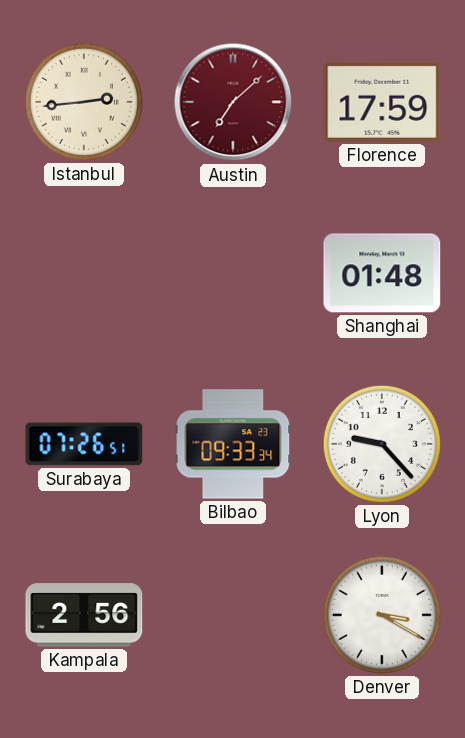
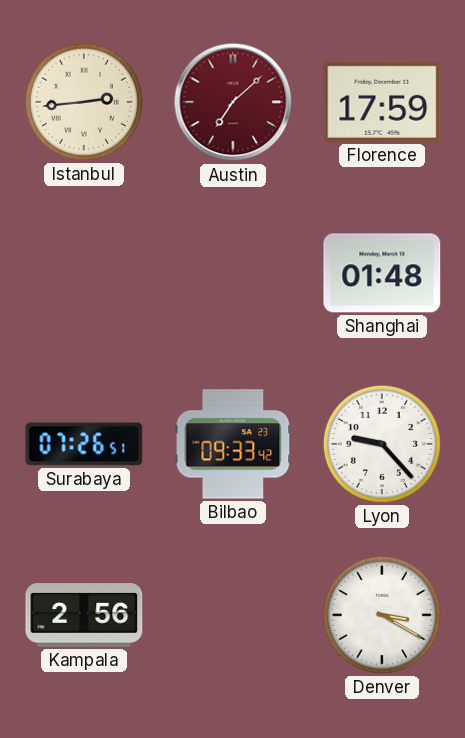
Bilbao: 09:33:34 -> 09:33:42 (233, 444)
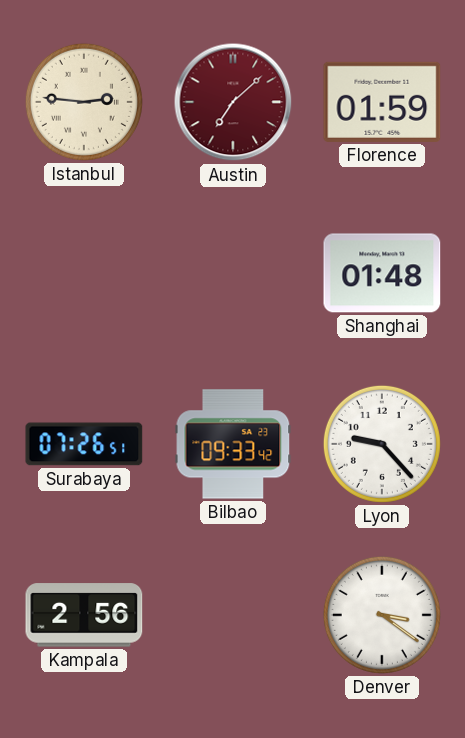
Istanbul: 2:44 -> 2:46 (84, 102)
Florence: 17:59 -> 01:59 (382, 102)
Denver: 3:20 -> 3:21 (382, 615)
